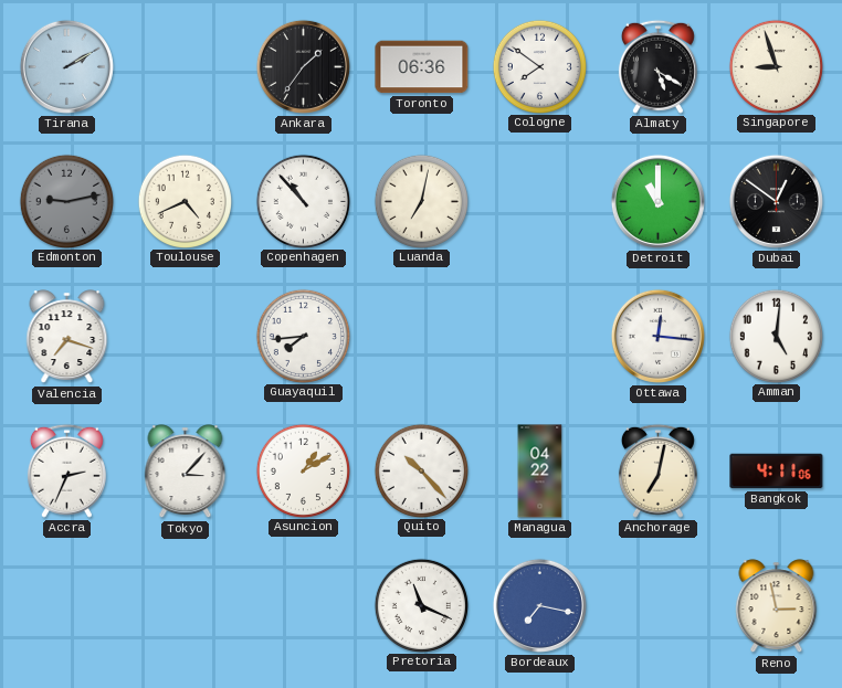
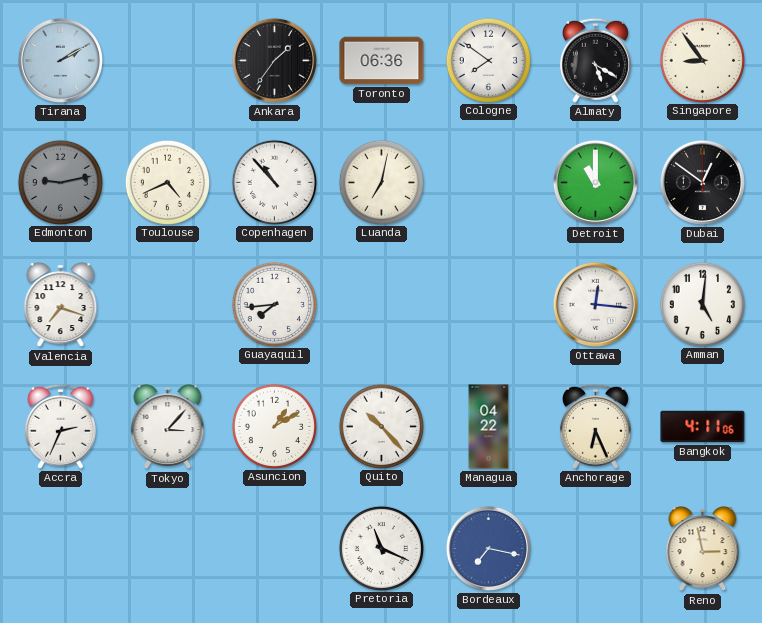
Singapore: 8:57 -> 8:54 (702, 60)
Anchorage: 7:02 -> 6:26 (595, 426)
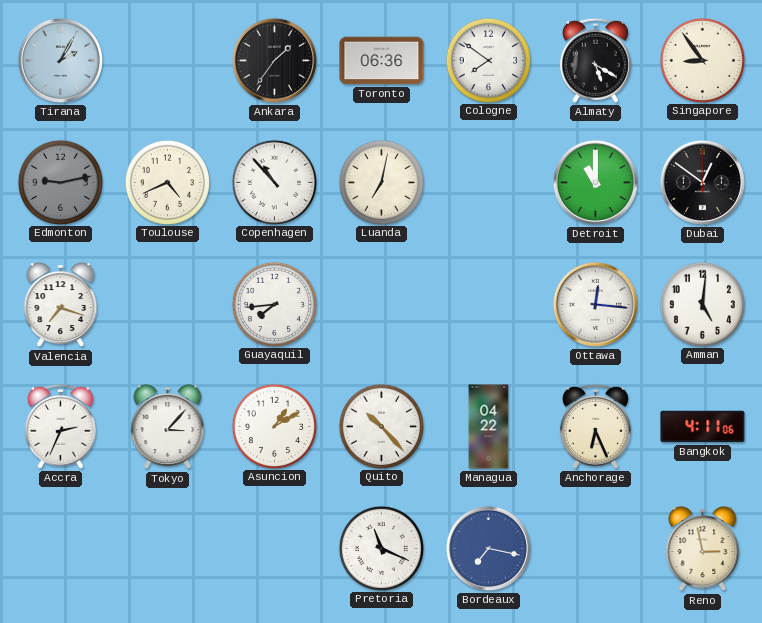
Tirana: 2:10 -> 2:05 (60, 60)
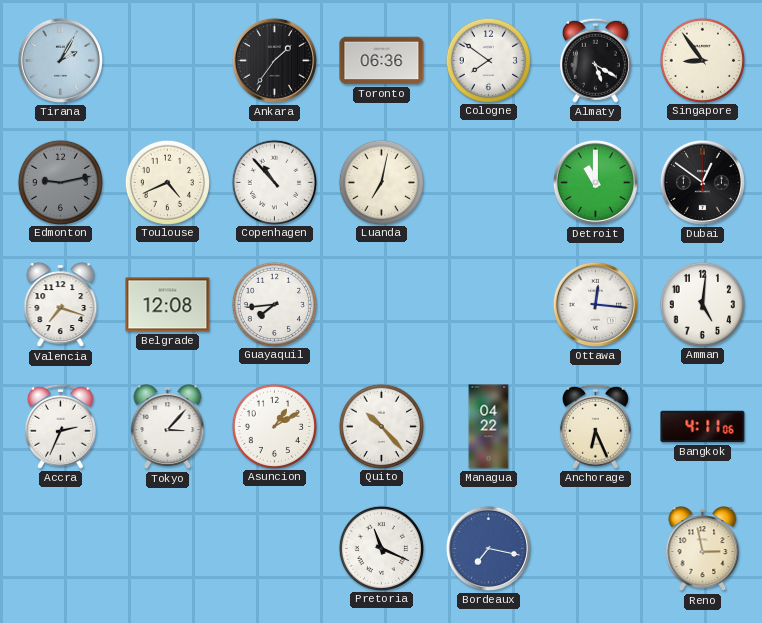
Belgrade: none -> 12:08 (168, 305)
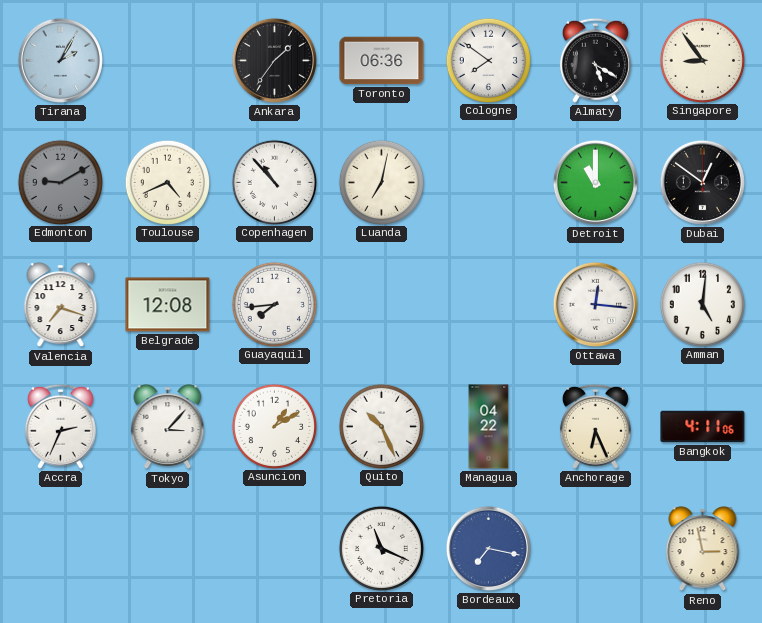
Edmonton: 9:13 -> 9:10 (60, 182)
Quito: 10:23 -> 10:26 (381, 426)
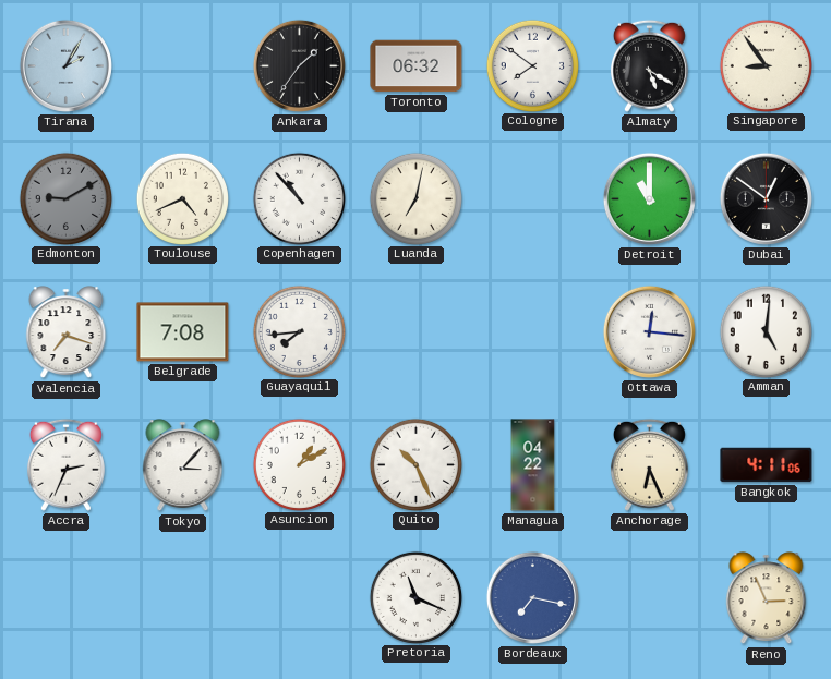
Toronto: 06:36 -> 06:32 (417, 66)
Belgrade: 12:08 -> 7:08 (183, 332)
Reno: 2:58 -> 2:56 (767, 598)
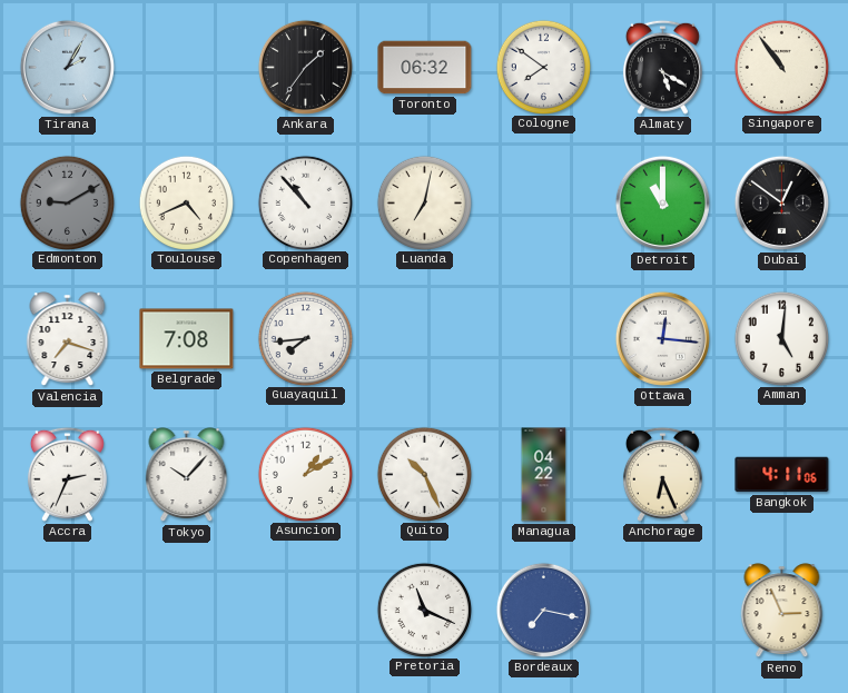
Singapore: 8:54 -> 10:54 (781, 67)
Tokyo: 3:07 -> 10:07 (187, 475)
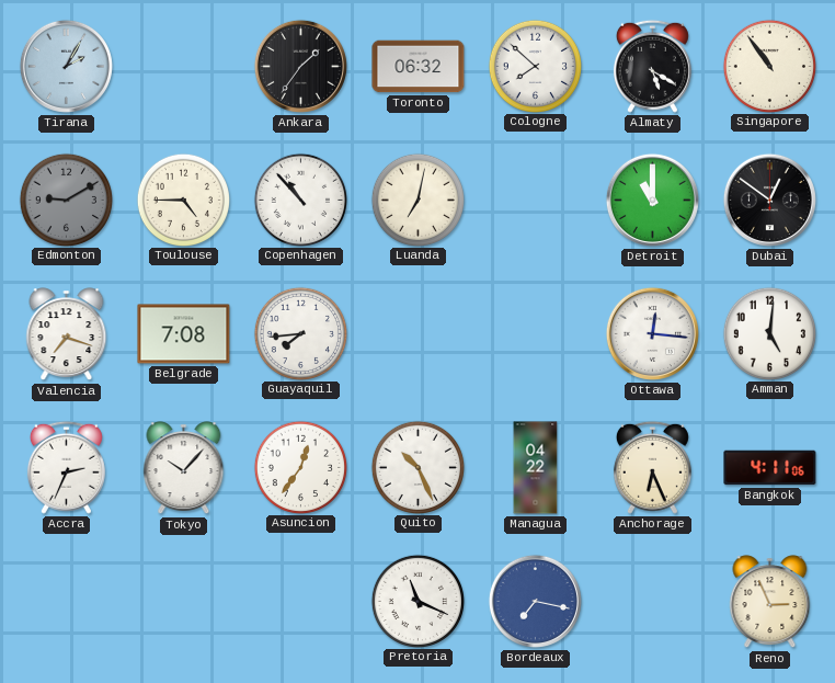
Cologne: 7:51 -> 7:52 (535, 66)
Toulouse: 4:41 -> 4:45 (183, 200)
Asuncion: 1:10 -> 12:36 (300, 467)
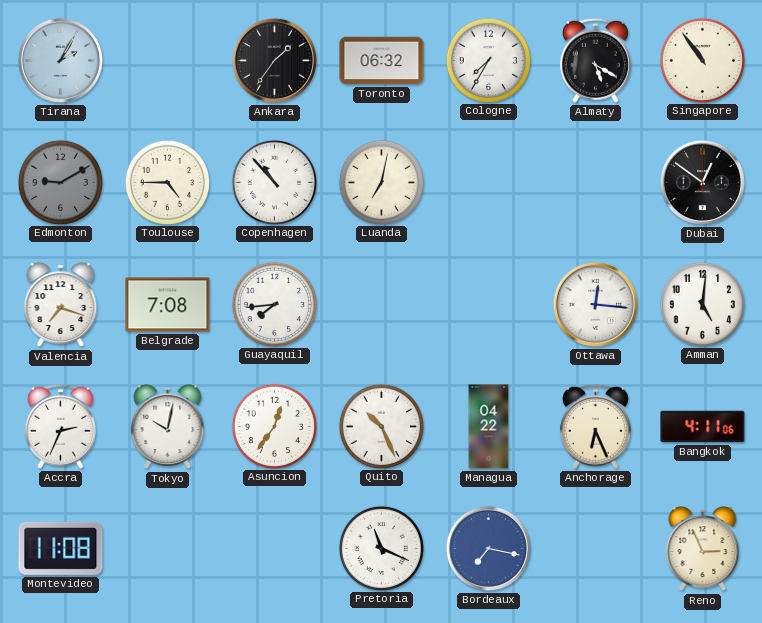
Cologne: 7:52 -> 7:35 (488, 60)
Detroit: 11:00 -> none (652, 200)
Tokyo: 10:07 -> 10:02 (168, 427)
Montevideo: none -> 11:08 (61, 548)
